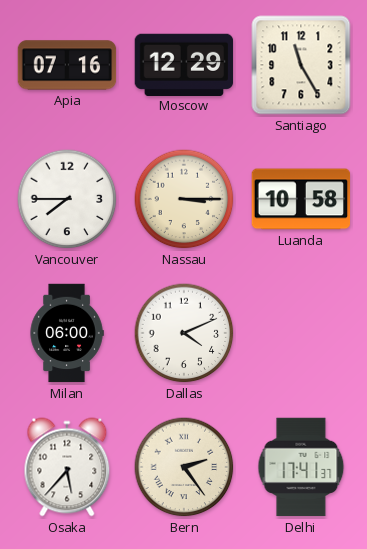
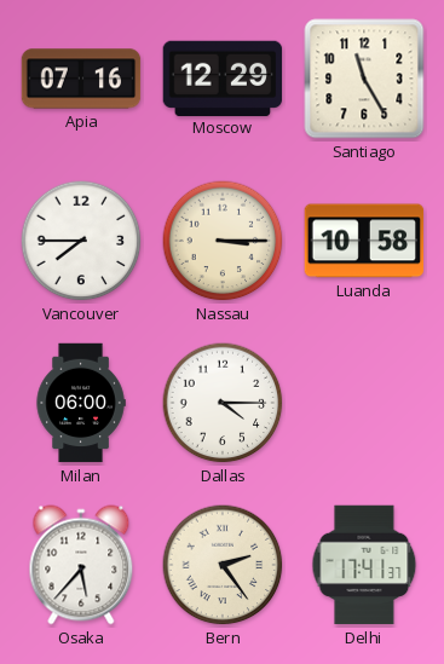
Dallas: 4:11 -> 4:15 (223, 403)
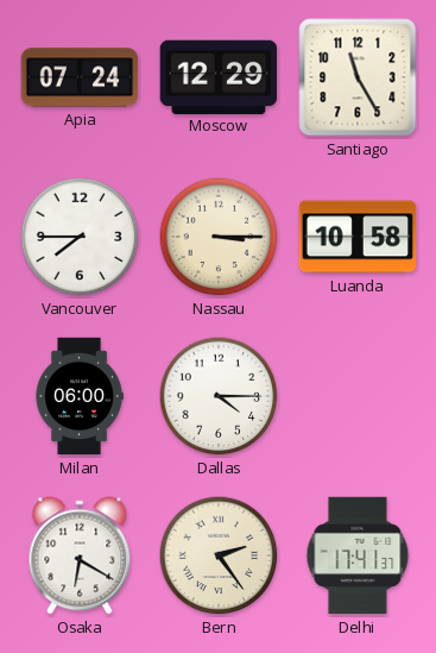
Apia: 07:16 -> 07:24 (80, 77)
Osaka: 5:37 -> 6:20 (80, 555)
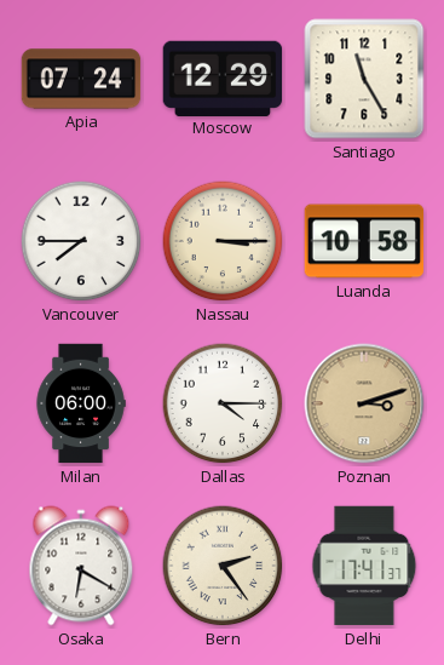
Poznan: none -> 3:12 (364, 403)
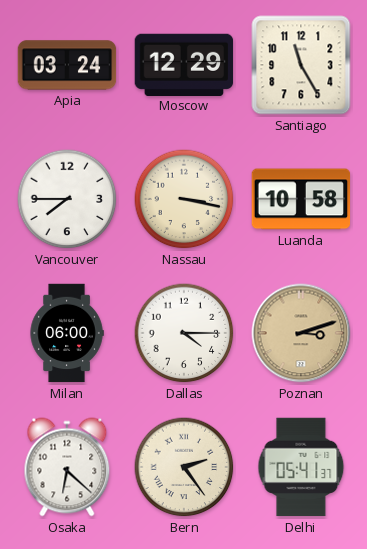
Apia: 07:24 -> 03:24 (67, 65)
Nassau: 3:15 -> 3:17 (184, 199)
Osaka: 6:20 -> 6:22 (67, 467)
Delhi: 17:41 -> 05:41 (301, 467)
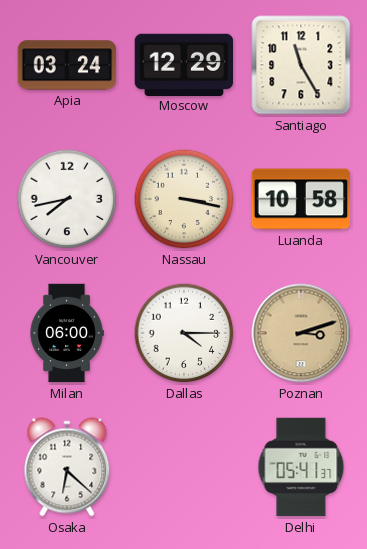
Vancouver: 7:45 -> 7:43 (67, 199)
Bern: 2:24 -> none (184, 467)
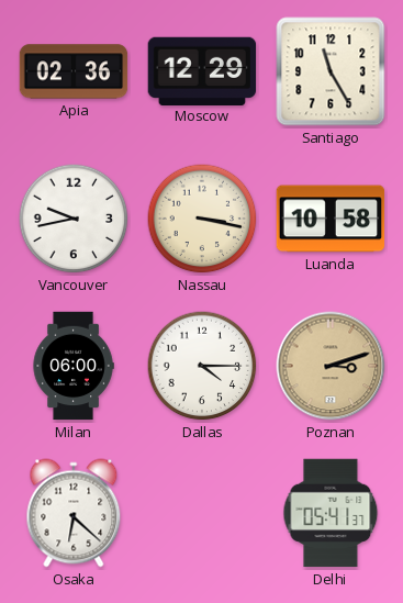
Apia: 03:24 -> 02:36 (74, 71)
Vancouver: 7:43 -> 9:43 (74, 219)
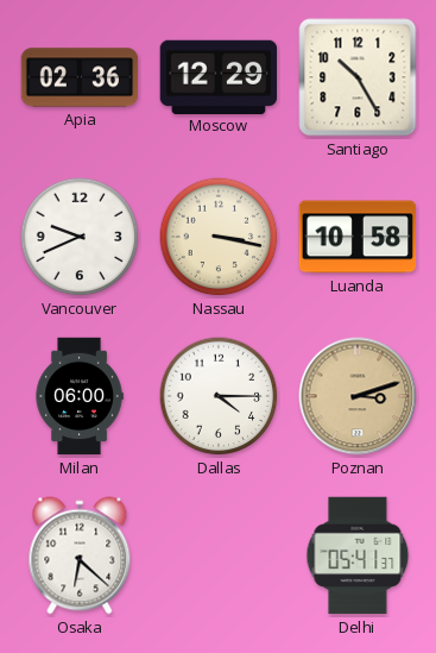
Santiago: 11:25 -> 10:25 (358, 77)
Vancouver: 9:43 -> 9:41 (80, 237)
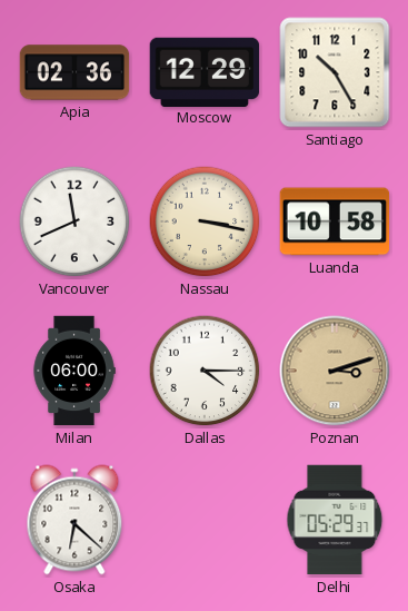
Vancouver: 9:41 -> 11:41 (74, 221)
Delhi: 05:41 -> 05:29 (335, 520)
